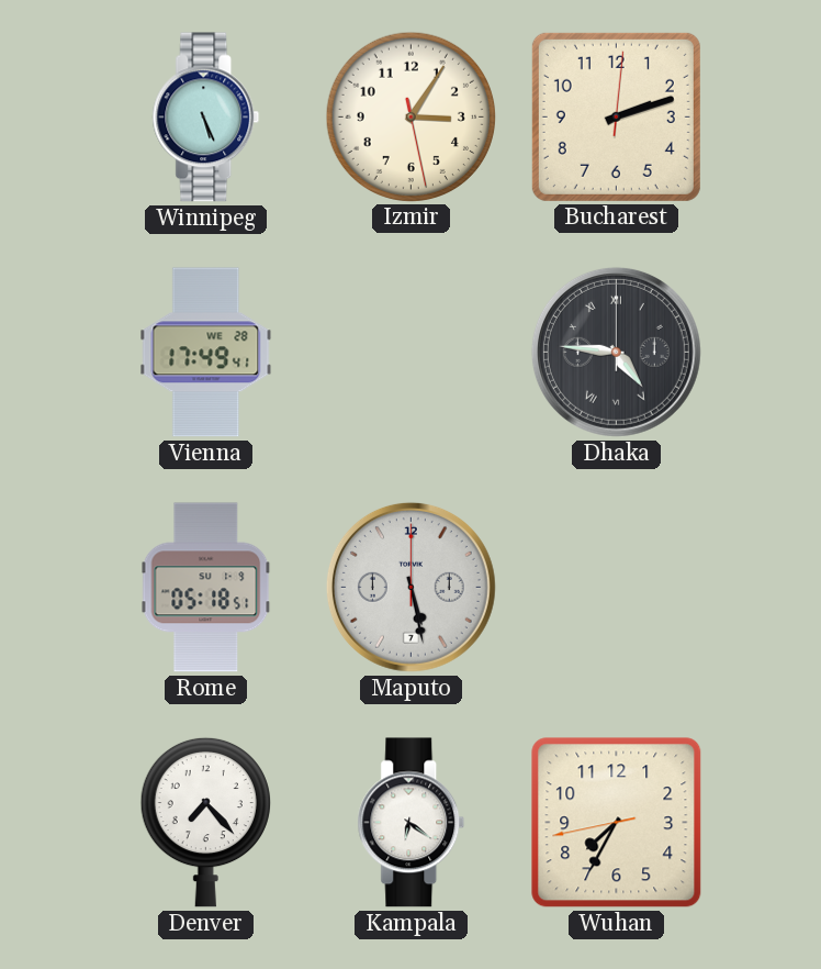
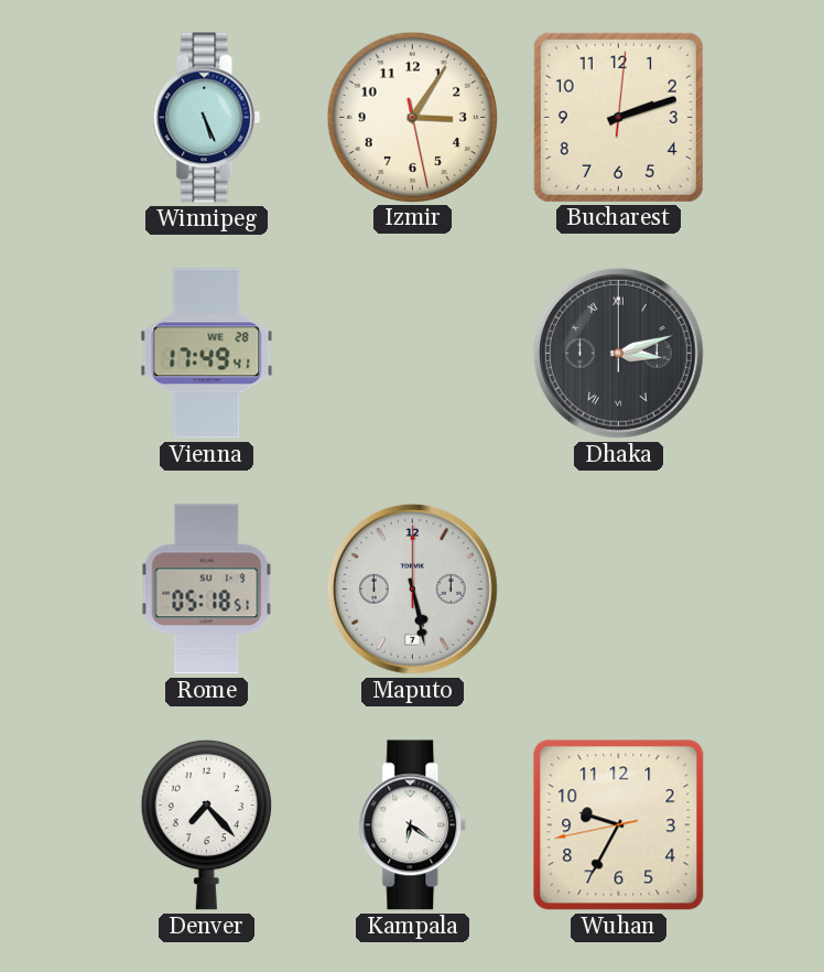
Dhaka: 4:46 -> 3:12 (618, 353)
Wuhan: 7:34 -> 9:34 (619, 825)
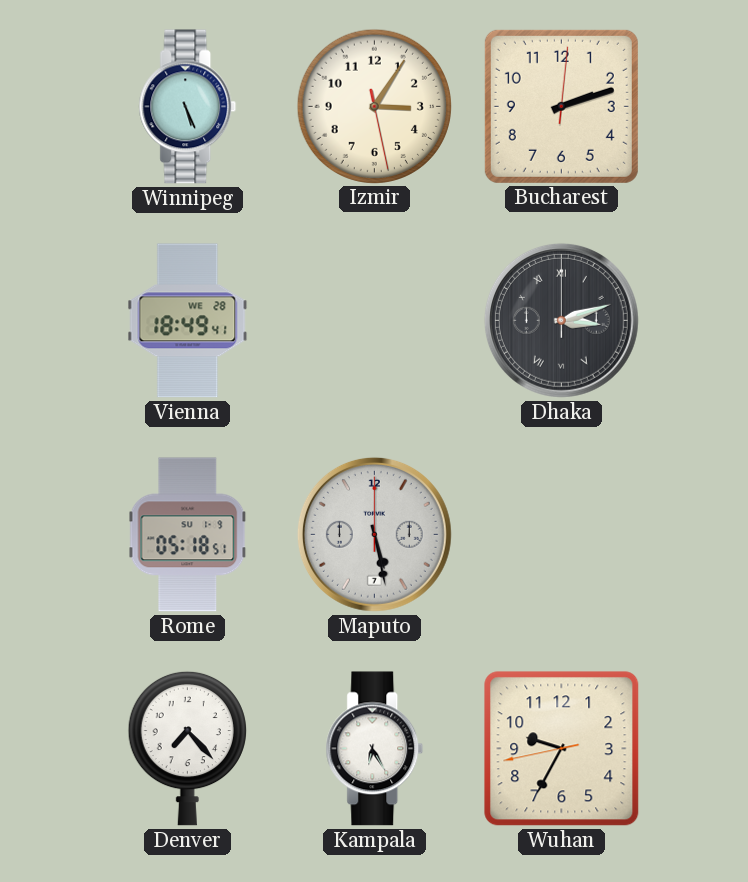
Vienna: 17:49 -> 18:49 (188, 321)
Kampala: 6:21 -> 6:25 (375, 749)
